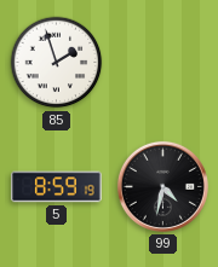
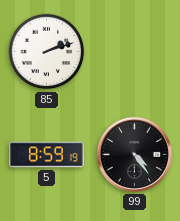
85: 1:57 -> 2:12 (47, 52)
99: 4:32 -> 4:24 (134, 154)
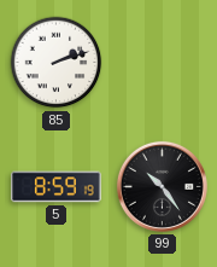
99: 4:24 -> 10:24 (162, 186)
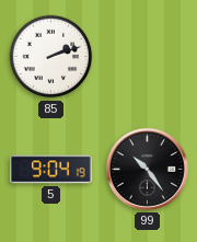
5: 8:59 -> 9:04 (51, 170)
